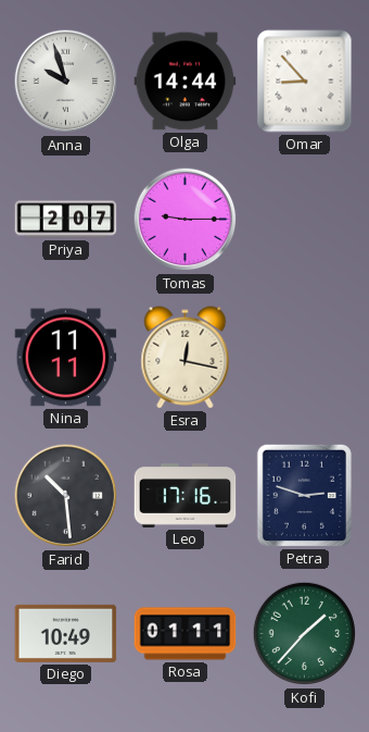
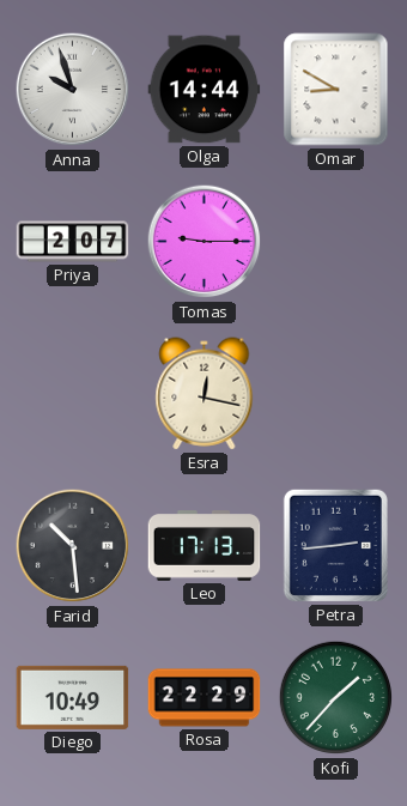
Omar: 8:53 -> 8:50 (336, 90)
Nina: 11:11 -> none (66, 358)
Leo: 17:16 -> 17:13 (205, 546)
Petra: 2:48 -> 2:44 (335, 545)
Rosa: 01:11 -> 22:29 (205, 698)
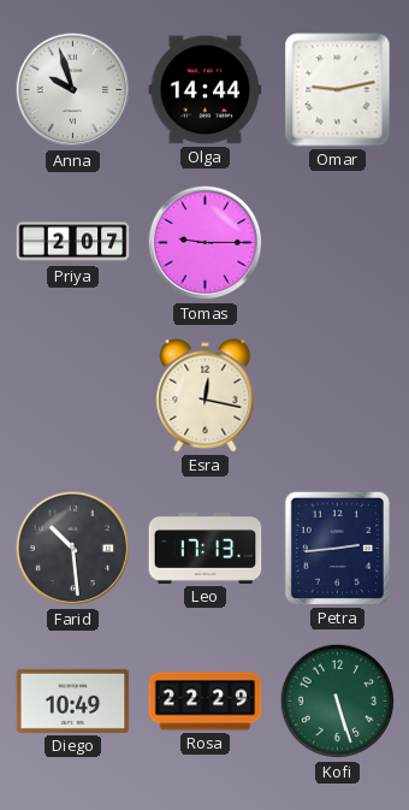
Omar: 8:50 -> 9:13 (338, 90)
Kofi: 1:37 -> 5:27 (338, 702)
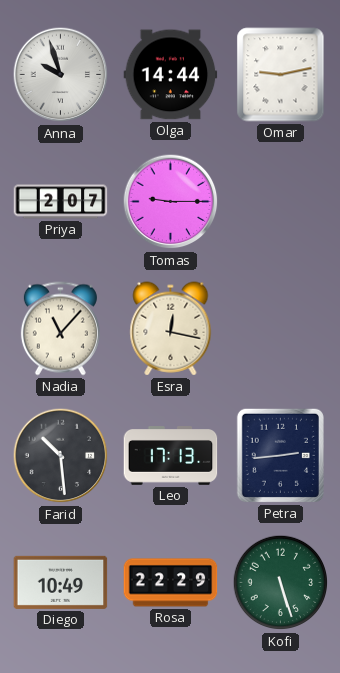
Nadia: none -> 11:07 (60, 329)
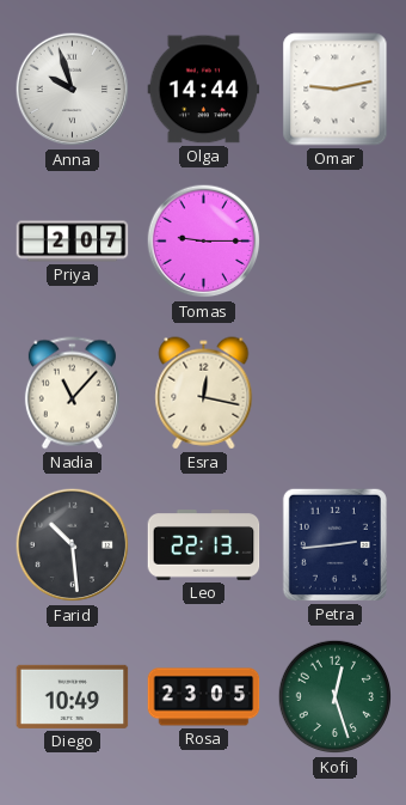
Leo: 17:13 -> 22:13 (204, 545)
Rosa: 22:29 -> 23:05 (204, 697)
Kofi: 5:27 -> 12:27 (336, 697)
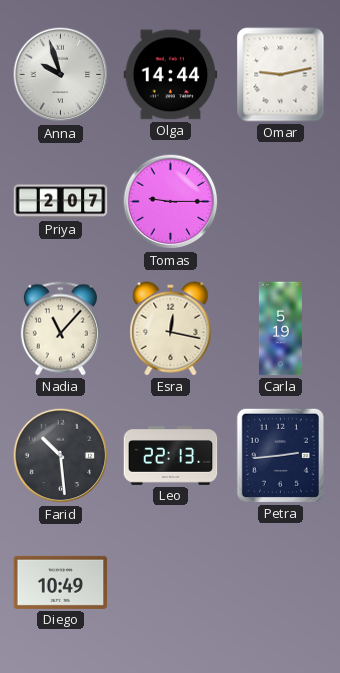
Carla: none -> 5:19 (280, 329)
Rosa: 23:05 -> none (204, 697)
Kofi: 12:27 -> none (336, 697)
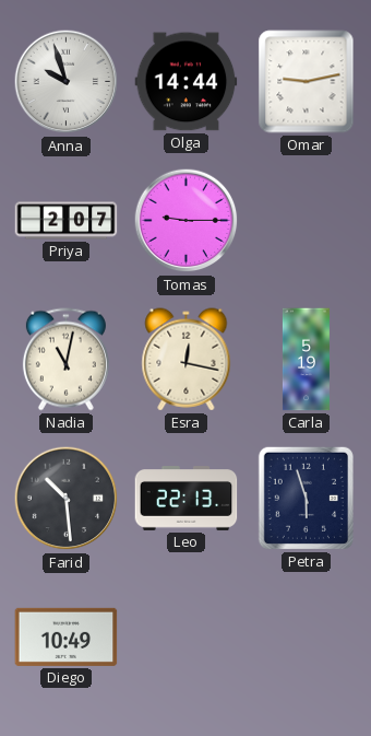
Nadia: 11:07 -> 11:02 (65, 360)
Petra: 2:44 -> 5:57 (306, 498)
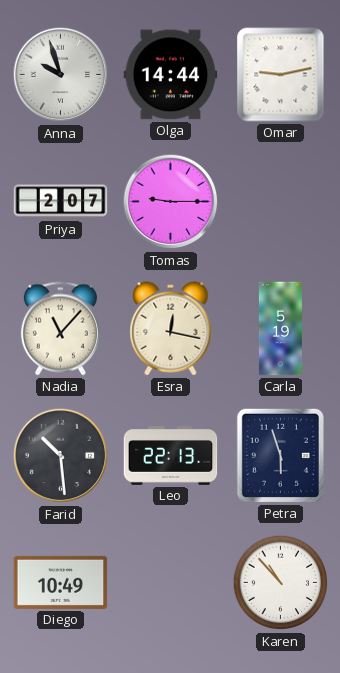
Nadia: 11:02 -> 11:07 (60, 329)
Karen: none -> 10:53 (281, 583)
